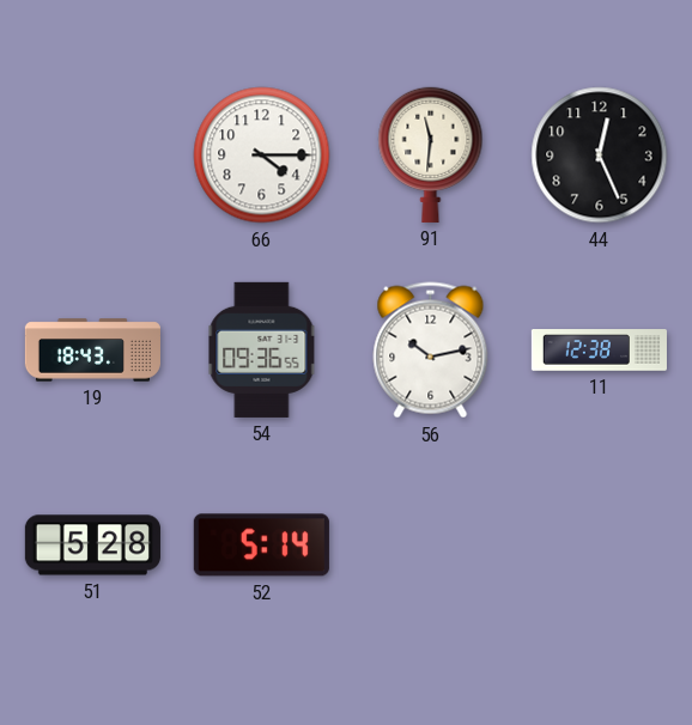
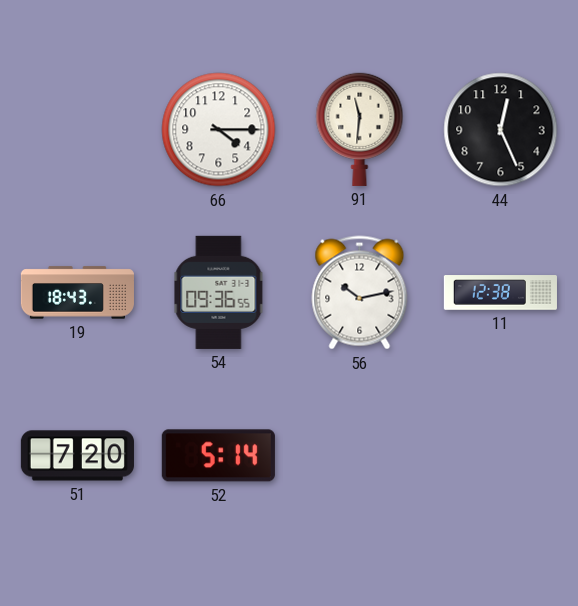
51: 5:28 -> 7:20 (77, 456)
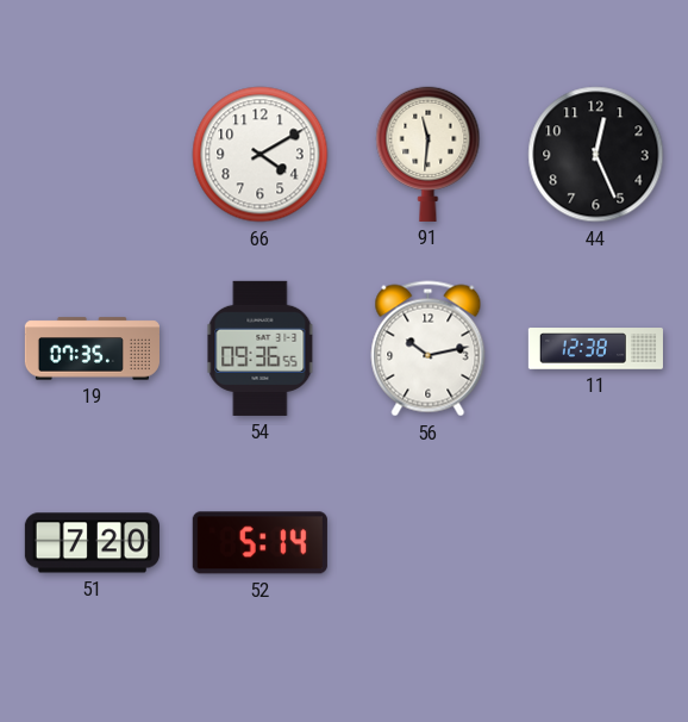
66: 4:15 -> 4:10 (261, 155)
19: 18:43 -> 07:35 (92, 349)
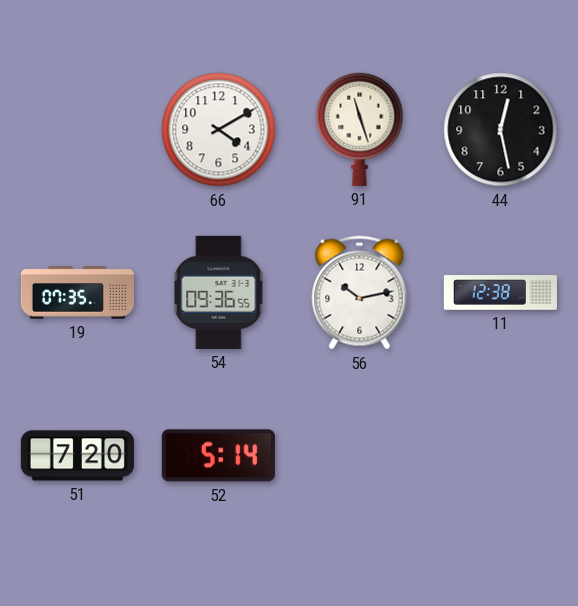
91: 11:31 -> 11:27 (360, 129)
44: 12:26 -> 12:28 (501, 130)
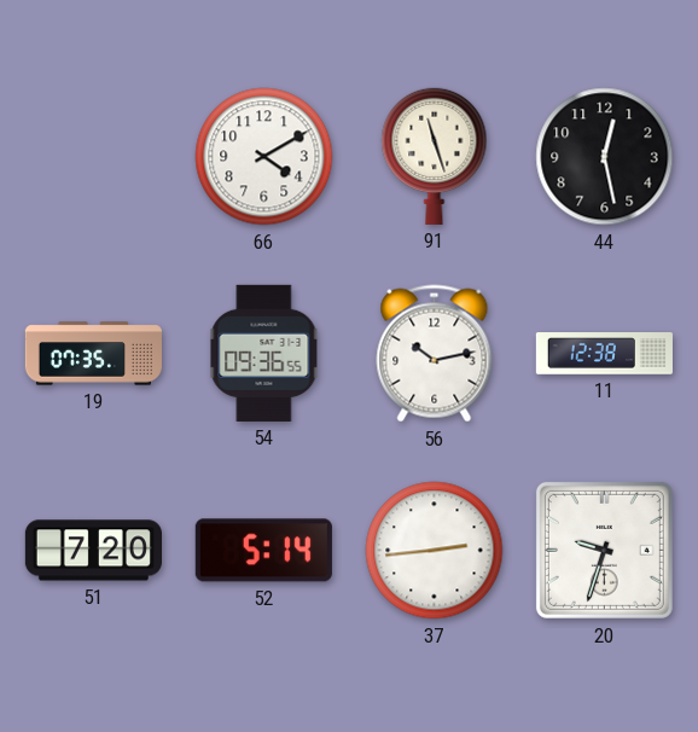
37: none -> 2:44 (435, 551)
20: none -> 9:33 (604, 550)
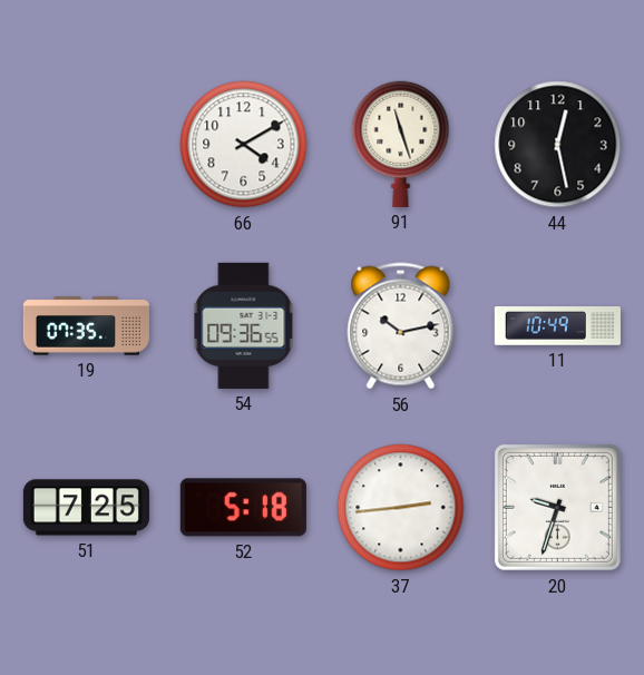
11: 12:38 -> 10:49 (557, 326)
51: 7:20 -> 7:25 (86, 508)
52: 5:14 -> 5:18 (243, 508)
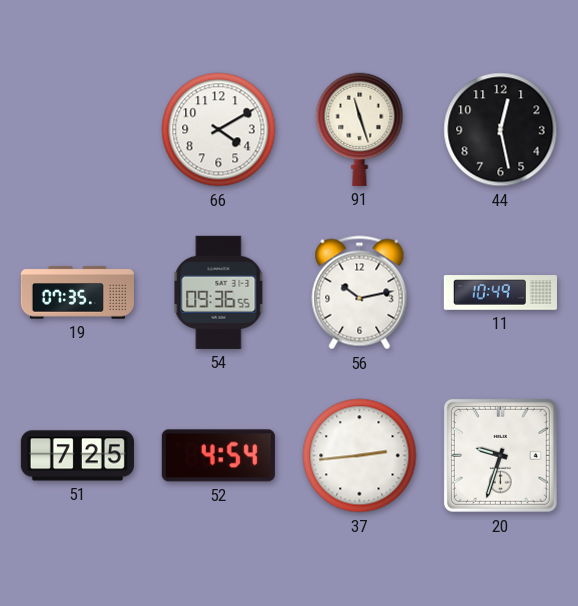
52: 5:18 -> 4:54 (218, 456)
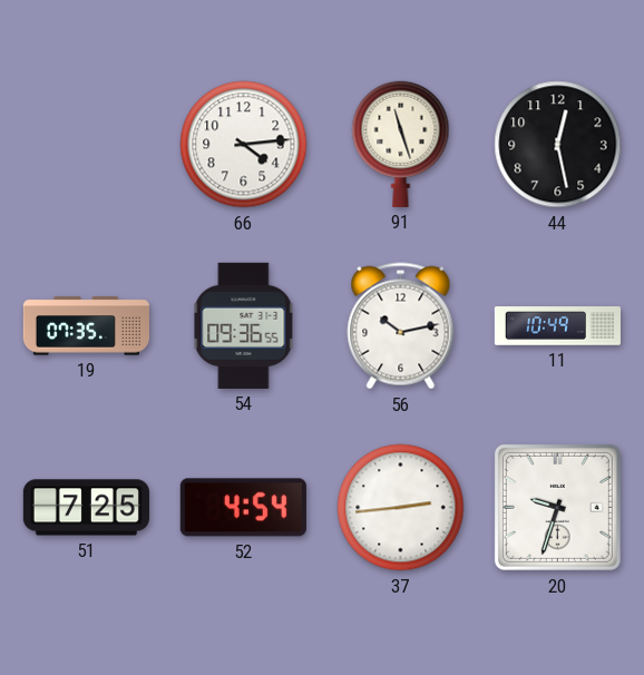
66: 4:10 -> 4:14 (244, 145)
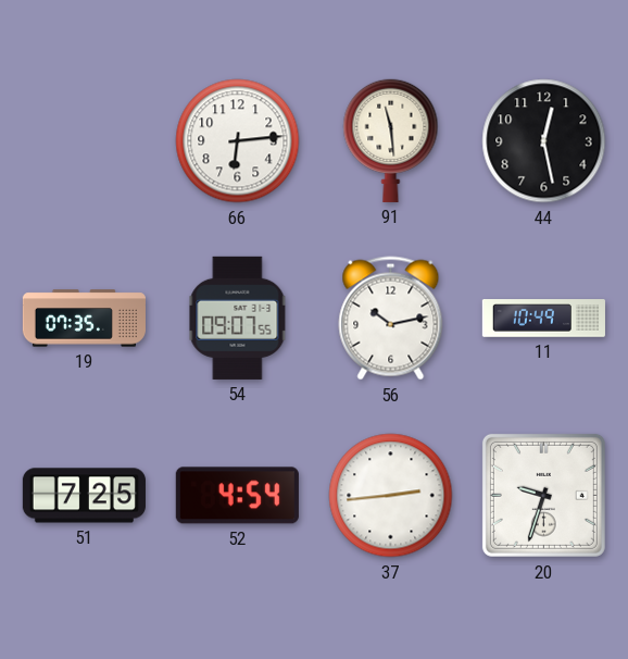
66: 4:14 -> 6:14 (238, 141)
91: 11:27 -> 11:29 (391, 140)
54: 09:36 -> 09:07 (238, 318)
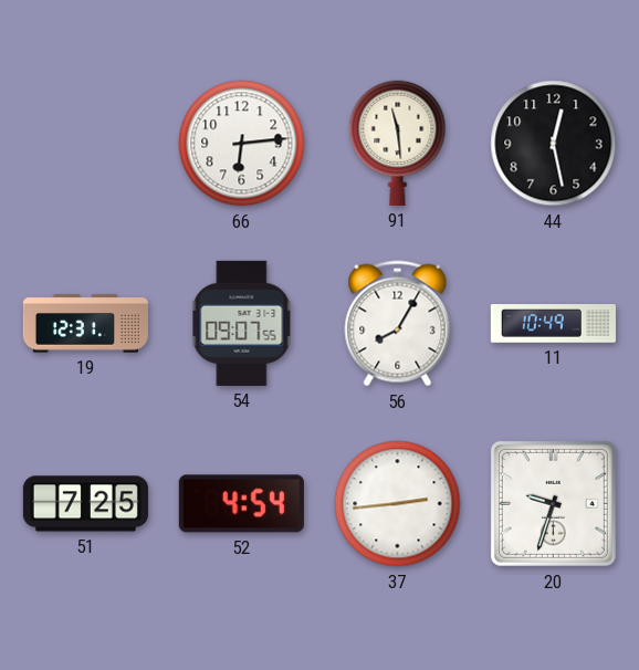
19: 07:35 -> 12:31 (85, 324)
56: 10:13 -> 8:05 (398, 324)
